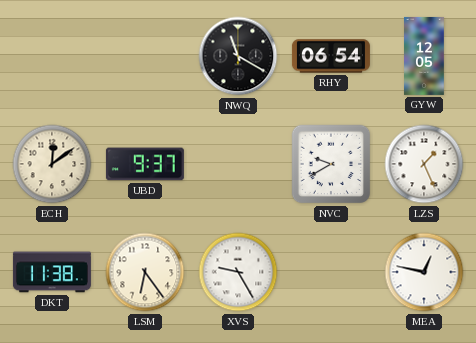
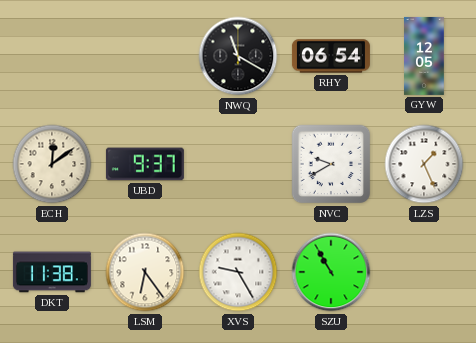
SZU: none -> 10:55 (331, 272)
MEA: 12:47 -> none (424, 272)
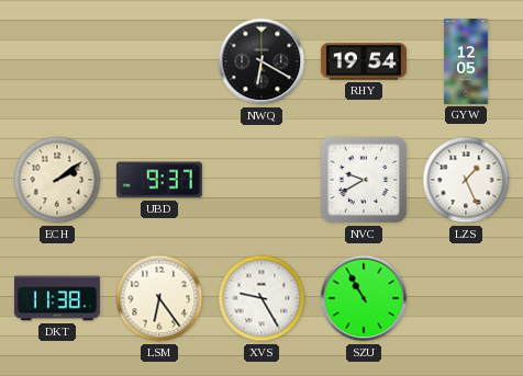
NWQ: 11:20 -> 6:20 (261, 61)
RHY: 06:54 -> 19:54 (364, 61)
ECH: 12:09 -> 2:09 (57, 180)
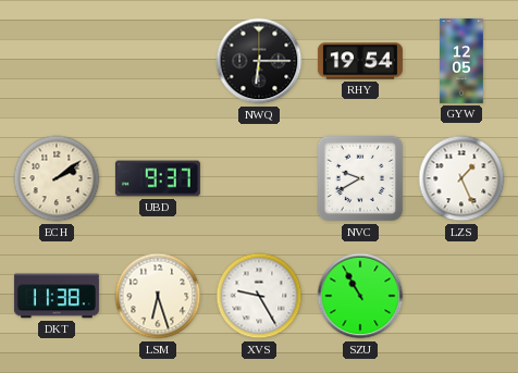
NWQ: 6:20 -> 6:15 (259, 61)
LSM: 6:24 -> 6:27 (158, 296)
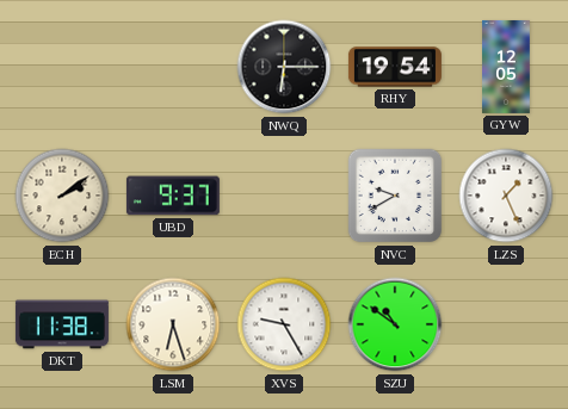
SZU: 10:55 -> 10:51 (395, 324)
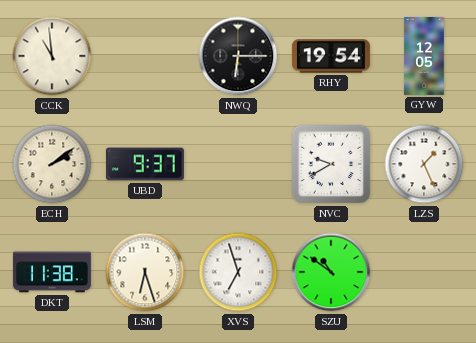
CCK: none -> 10:59 (52, 56)
XVS: 9:25 -> 6:57 (238, 272)
